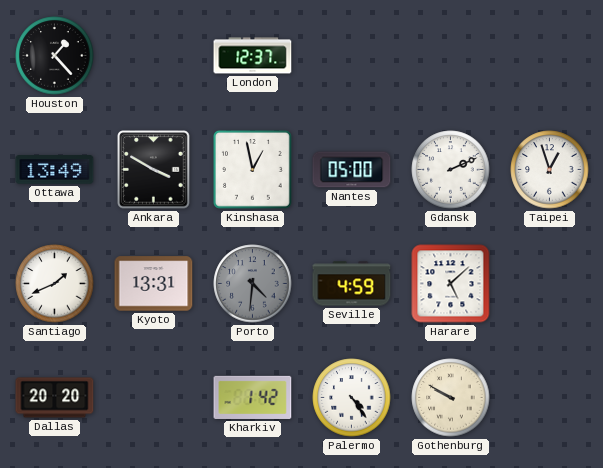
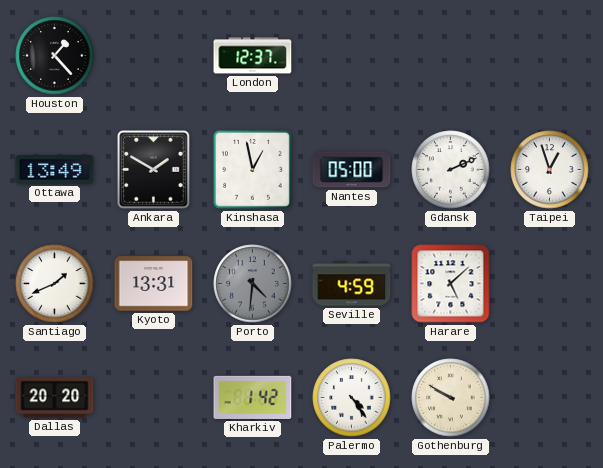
Ankara: 3:50 -> 1:50 (154, 170)
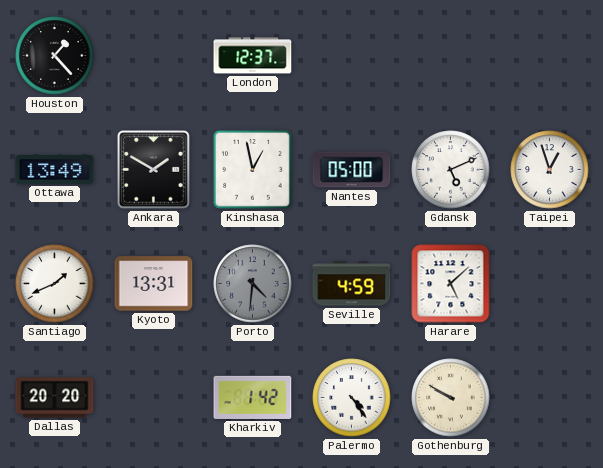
Gdansk: 2:11 -> 5:11 (451, 170)
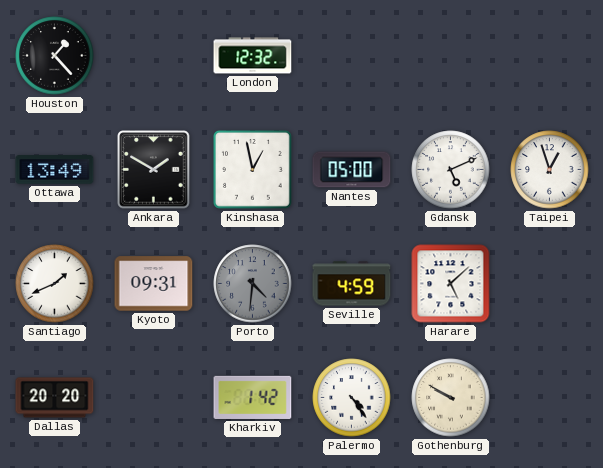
London: 12:37 -> 12:32 (253, 56)
Kyoto: 13:31 -> 09:31 (154, 284)
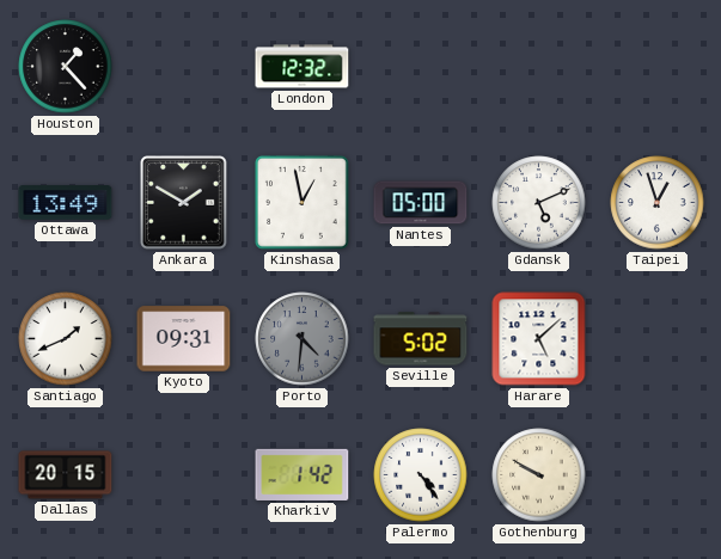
Seville: 4:59 -> 5:02 (421, 339)
Dallas: 20:20 -> 20:15 (66, 475)
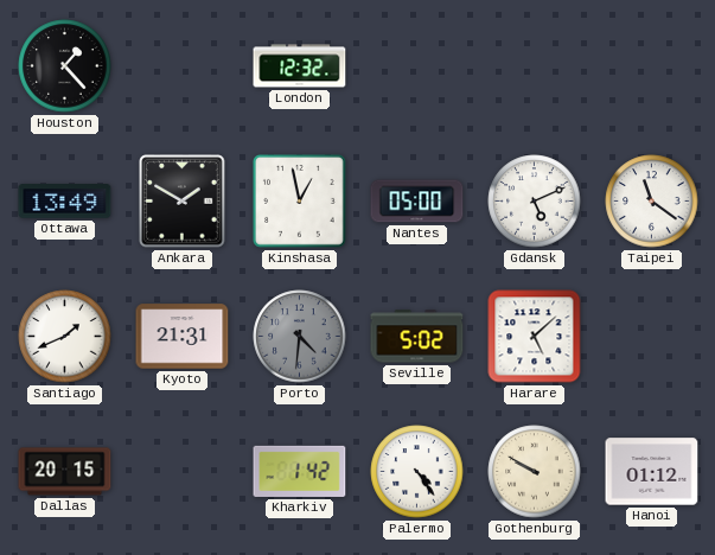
Taipei: 12:57 -> 11:21 (652, 202)
Kyoto: 09:31 -> 21:31 (183, 337)
Hanoi: none -> 01:12 (652, 472)
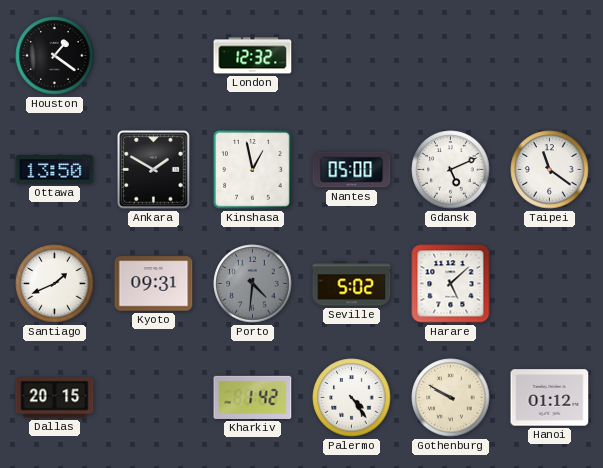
Houston: 1:23 -> 1:21 (55, 56)
Ottawa: 13:49 -> 13:50 (55, 170)
Kyoto: 21:31 -> 09:31 (154, 284)
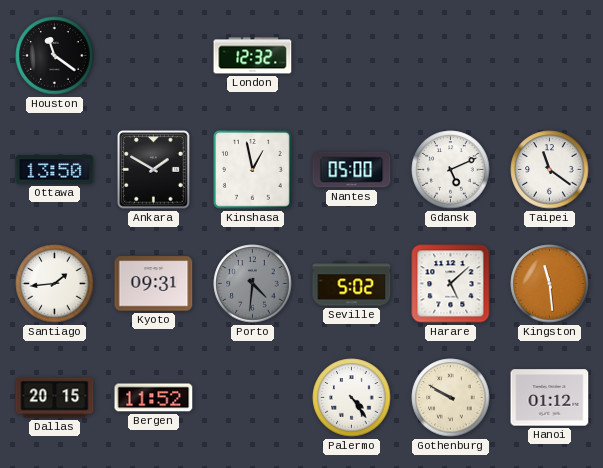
Houston: 1:21 -> 11:21 (55, 56)
Santiago: 1:41 -> 1:44 (55, 284)
Kingston: none -> 11:29 (550, 284)
Bergen: none -> 11:52 (154, 398)
Kharkiv: 1:42 -> none (253, 397)
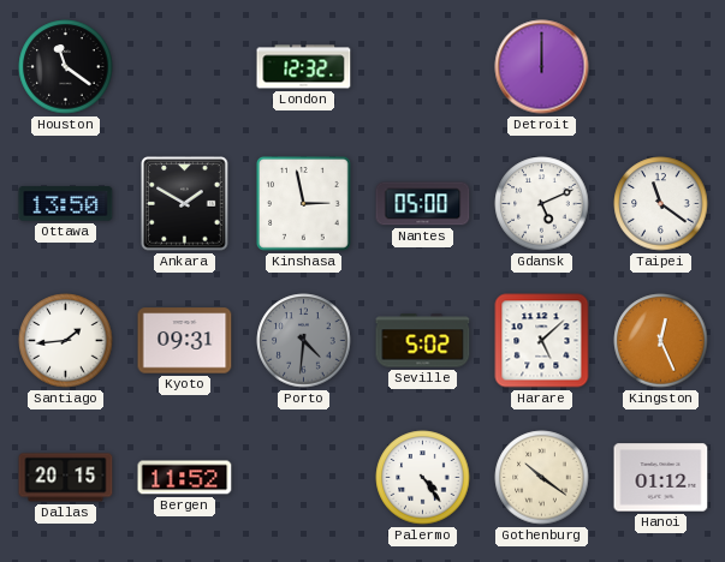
Detroit: none -> 12:00 (542, 67)
Kinshasa: 12:58 -> 2:58 (303, 203)
Kingston: 11:29 -> 12:26 (661, 341)
Gothenburg: 9:50 -> 10:21 (542, 478)
